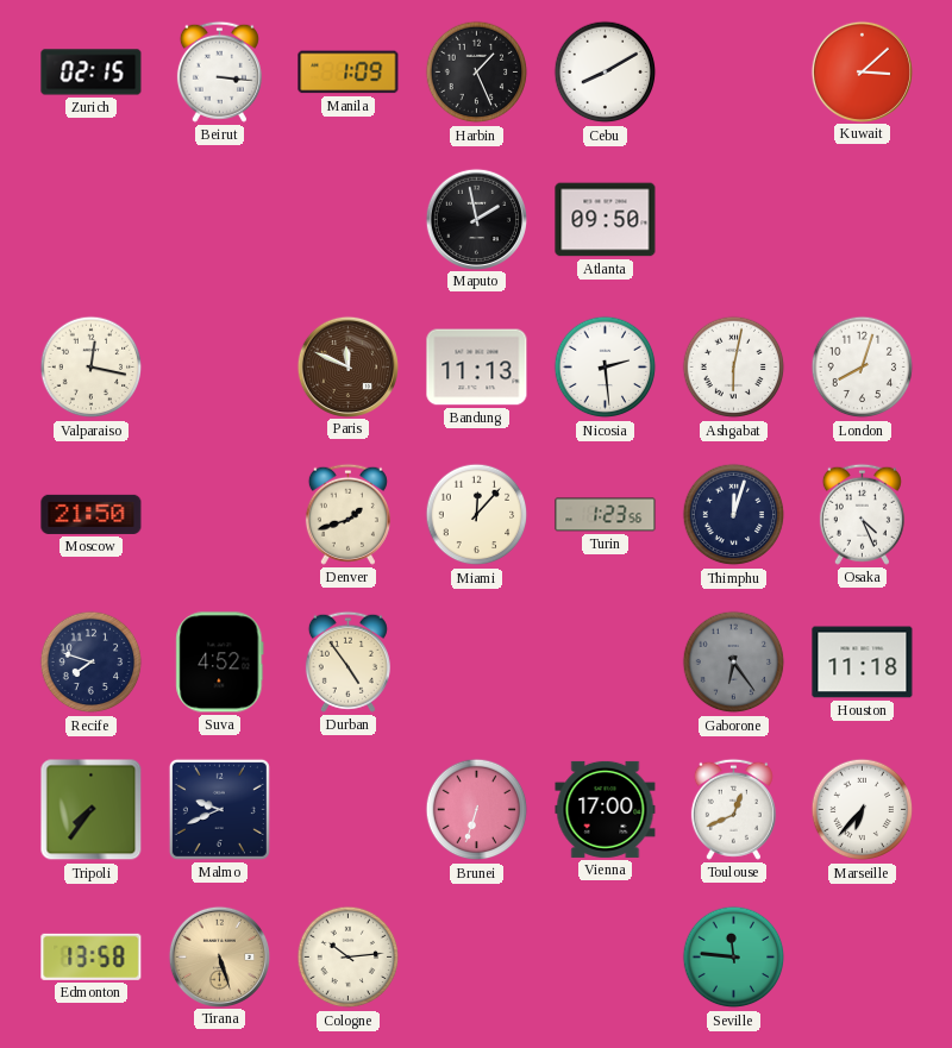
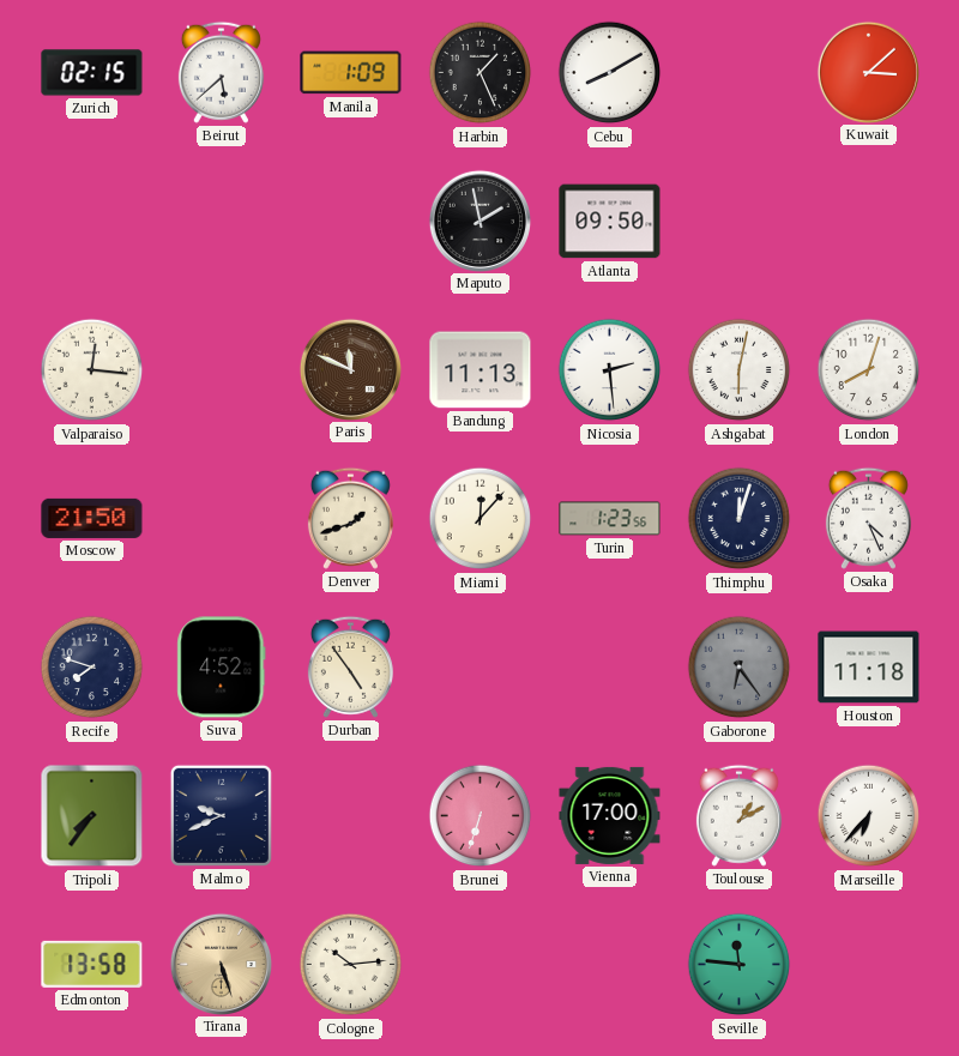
Beirut: 3:16 -> 5:38 (221, 72)
Valparaiso: 12:17 -> 12:16 (92, 370)
Toulouse: 12:41 -> 1:10 (738, 815)
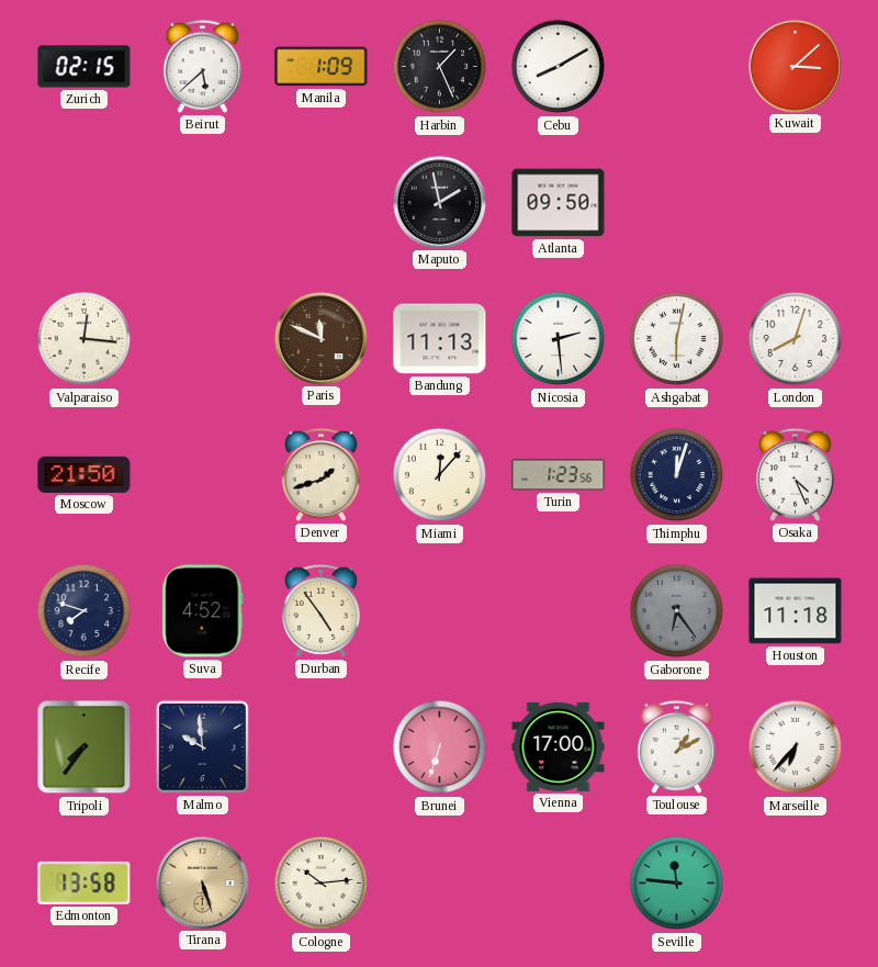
Malmo: 9:41 -> 9:59 (202, 746)
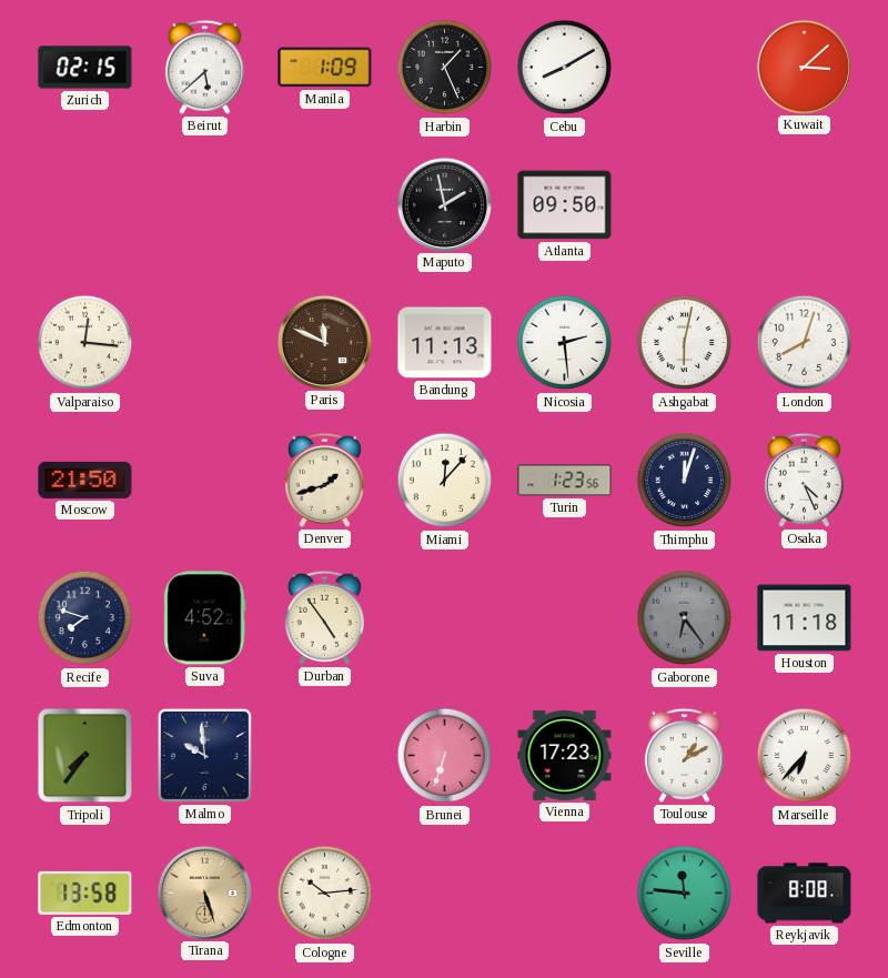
Vienna: 17:00 -> 17:23 (565, 755)
Reykjavik: none -> 8:08 (805, 894)
